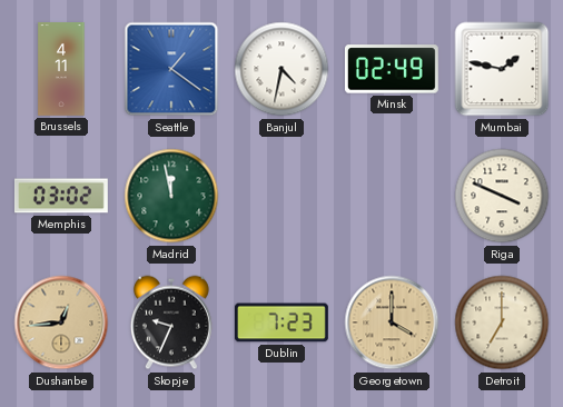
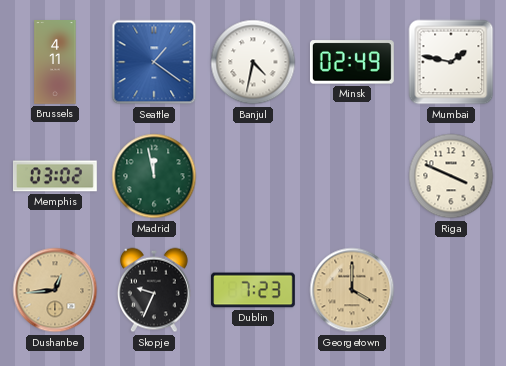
Detroit: 7:00 -> none (502, 322)
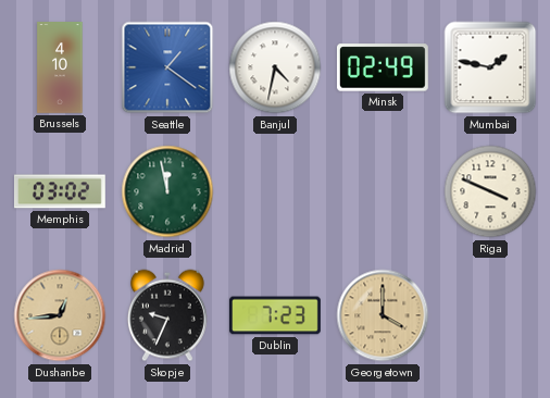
Brussels: 4:11 -> 4:10 (60, 69)
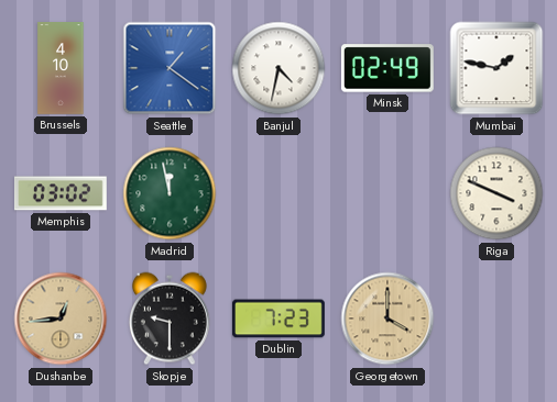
Skopje: 9:34 -> 9:30 (170, 319)
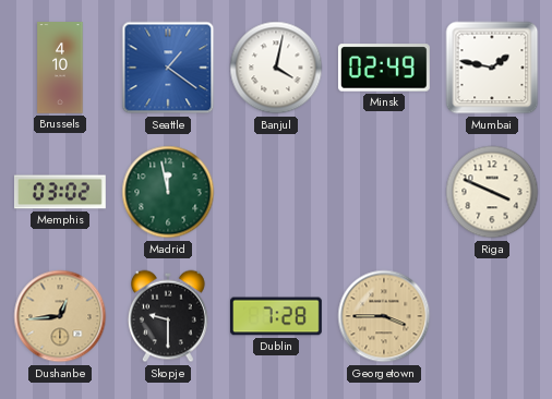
Banjul: 4:32 -> 4:02 (276, 68)
Dublin: 7:23 -> 7:28 (277, 316)
Georgetown: 4:00 -> 3:45 (384, 316)
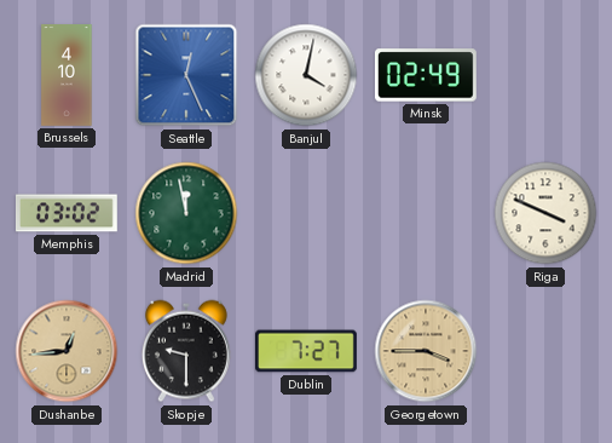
Seattle: 1:21 -> 12:26 (186, 75)
Mumbai: 1:47 -> none (492, 68)
Dublin: 7:28 -> 7:27 (307, 351)
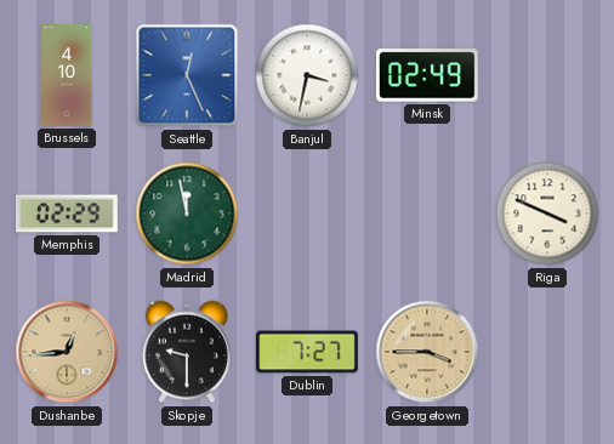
Banjul: 4:02 -> 3:32 (307, 75)
Memphis: 03:02 -> 02:29 (67, 214)
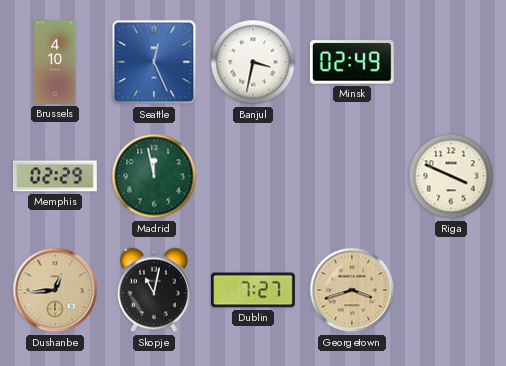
Skopje: 9:30 -> 11:02 (154, 290)
Georgetown: 3:45 -> 3:42 (352, 290)
